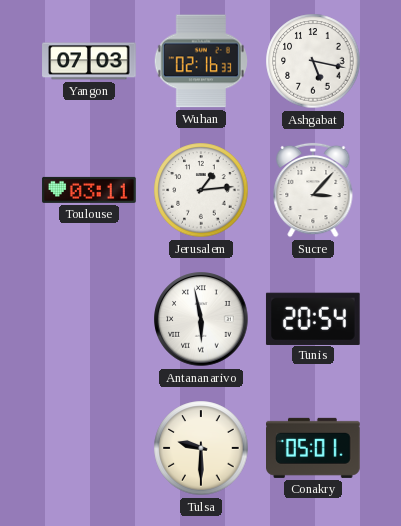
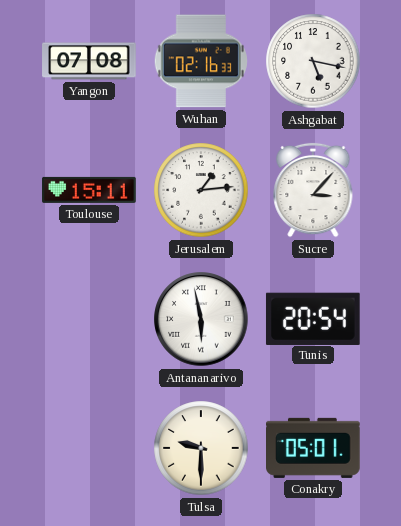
Yangon: 07:03 -> 07:08 (89, 61)
Toulouse: 03:11 -> 15:11 (89, 190)
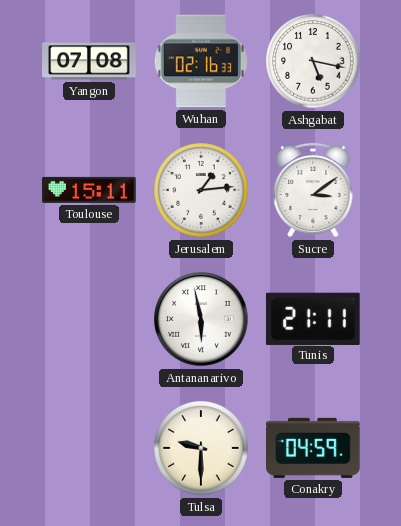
Sucre: 3:07 -> 3:09 (313, 190)
Tunis: 20:54 -> 21:11 (313, 318)
Conakry: 05:01 -> 04:59 (313, 448)
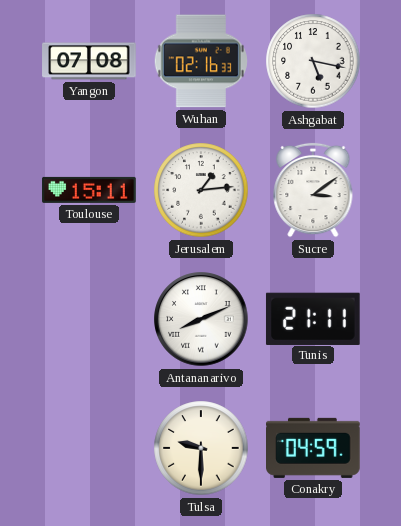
Antananarivo: 5:58 -> 8:11 (201, 319)
